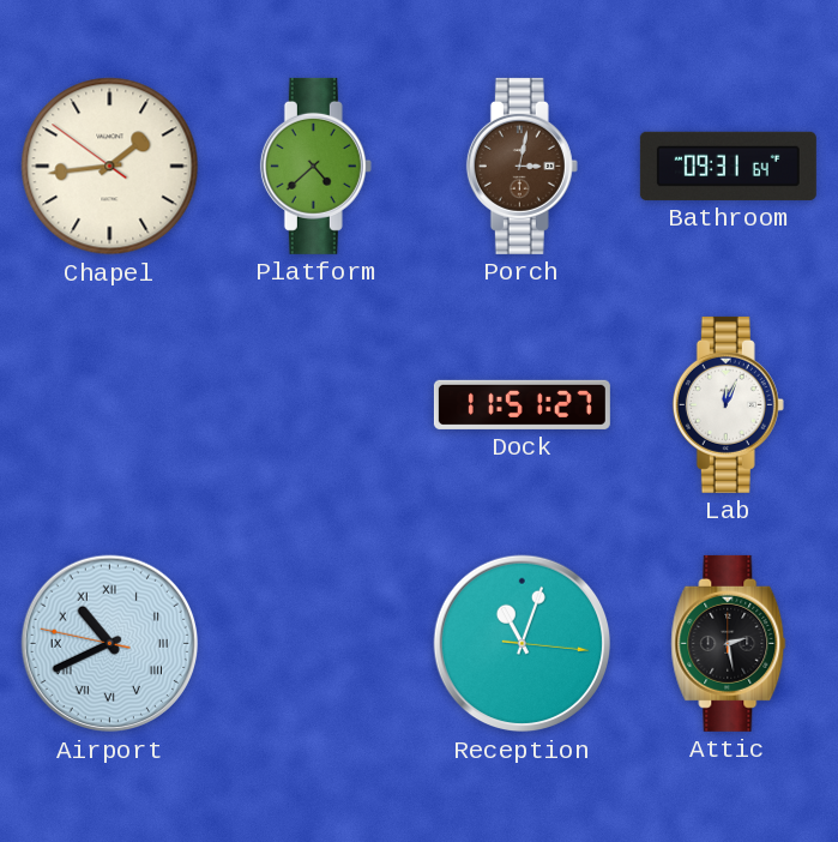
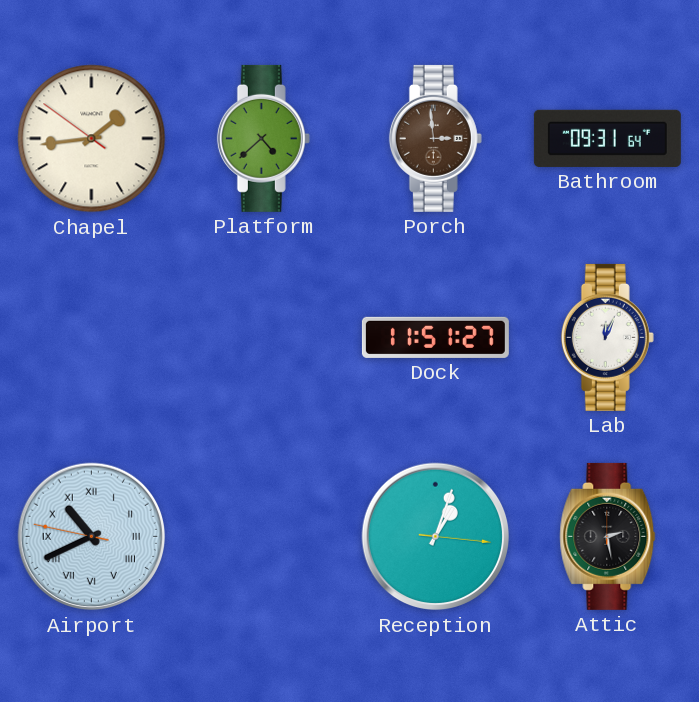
Porch: 3:02 -> 2:59 (435, 138)
Reception: 11:03 -> 1:03 (436, 537)
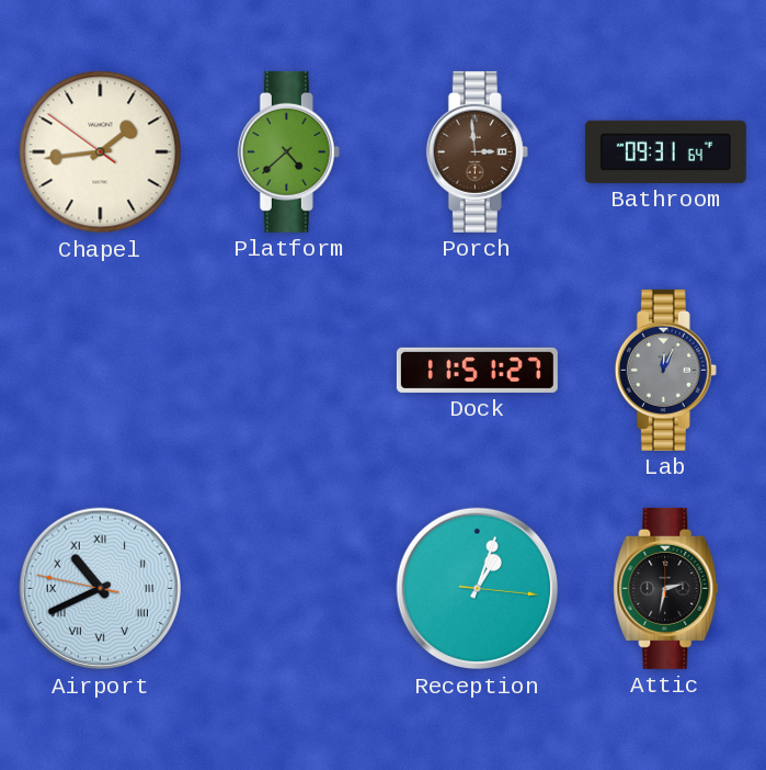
Lab dial: white -> grey (665, 370)
Attic: 2:28 -> 2:32 (666, 588)
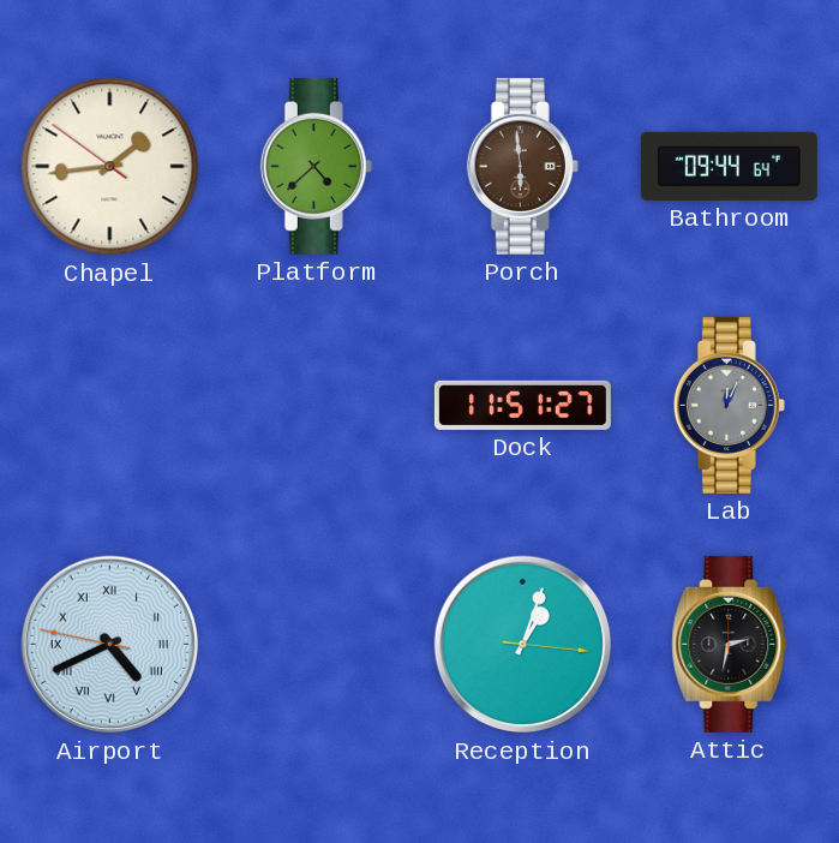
Porch: 2:59 -> 5:59 (522, 166)
Bathroom: 09:31 -> 09:44 (729, 166)
Airport: 10:40 -> 4:40 (110, 645)
